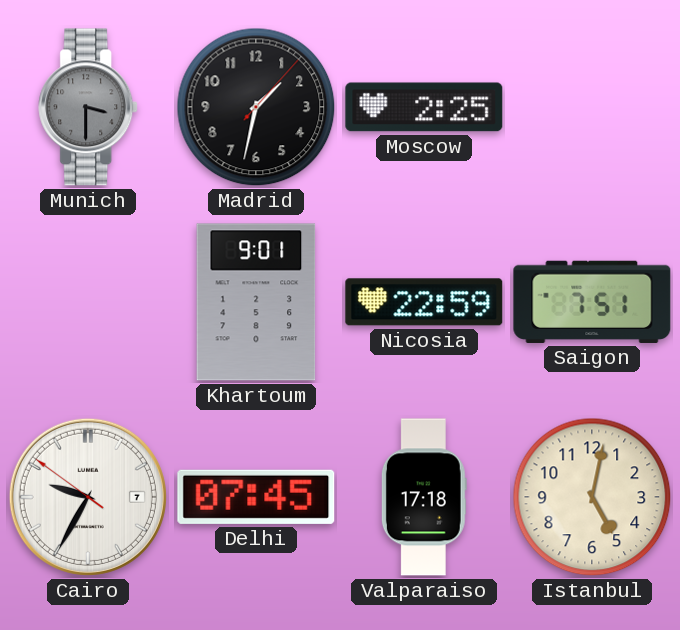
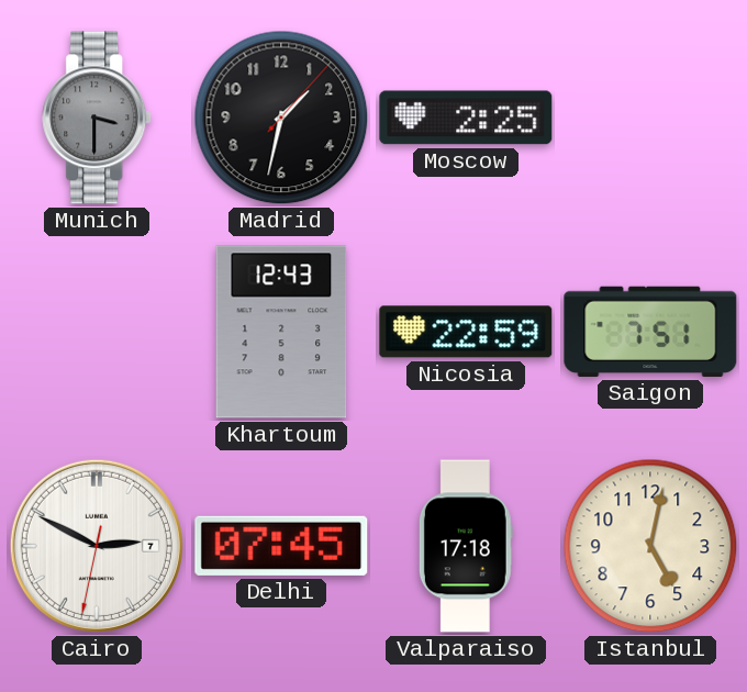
Khartoum: 9:01 -> 12:43 (281, 332)
Cairo: 9:34 -> 2:49 (97, 546)
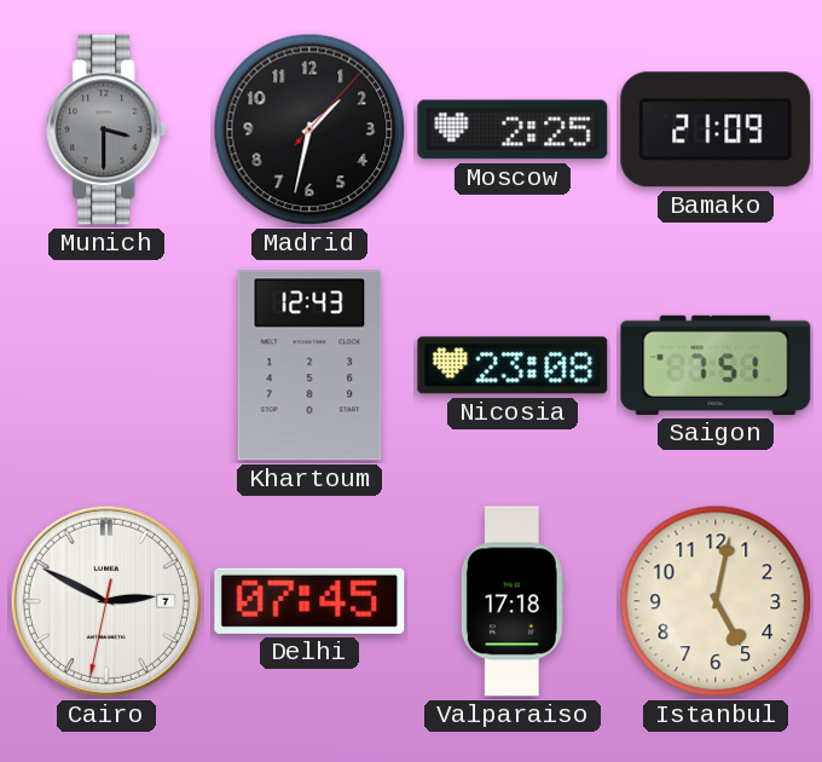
Bamako: none -> 21:09 (716, 129)
Nicosia: 22:59 -> 23:08 (513, 365)
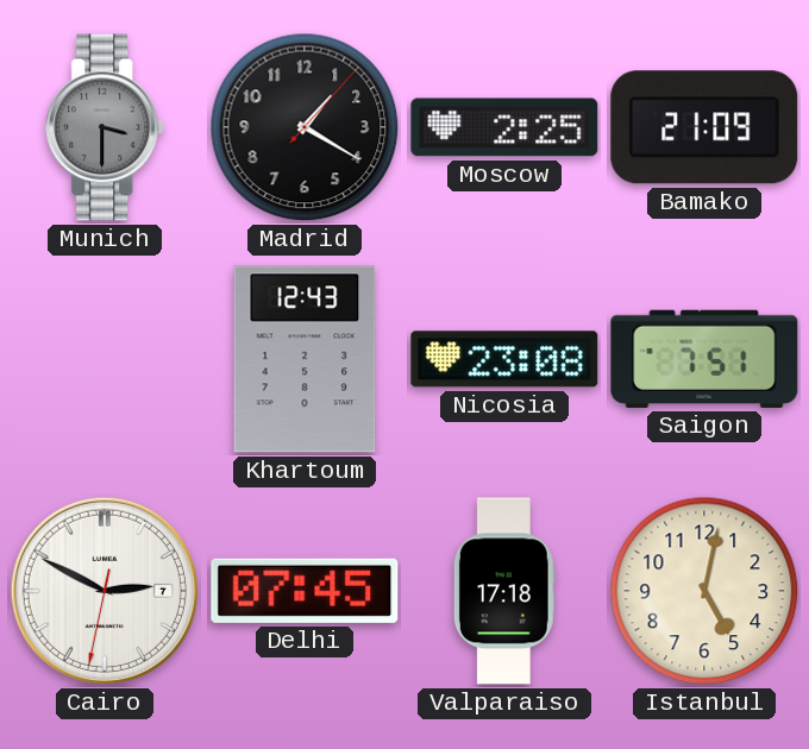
Madrid: 1:32 -> 1:20 (305, 127)
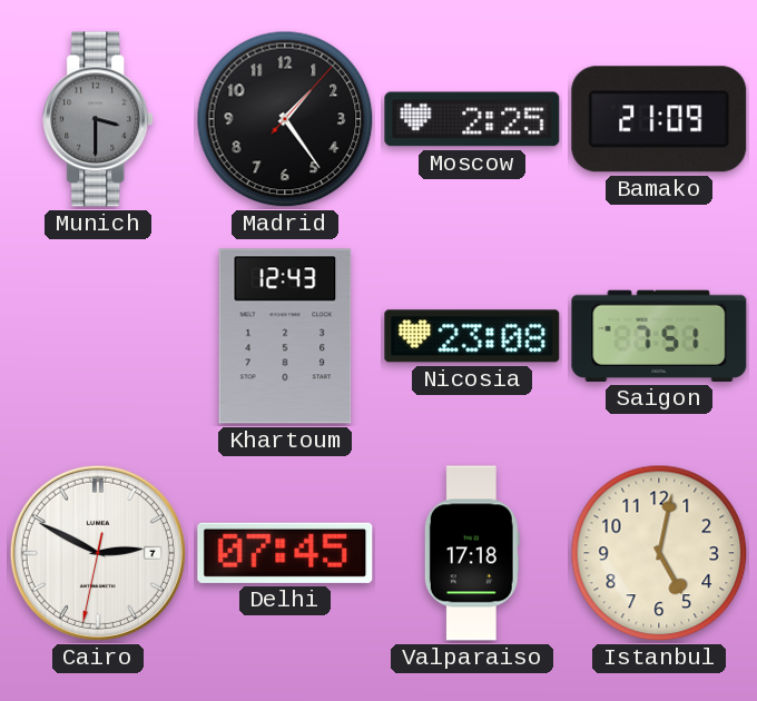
Madrid: 1:20 -> 1:24 (285, 119)
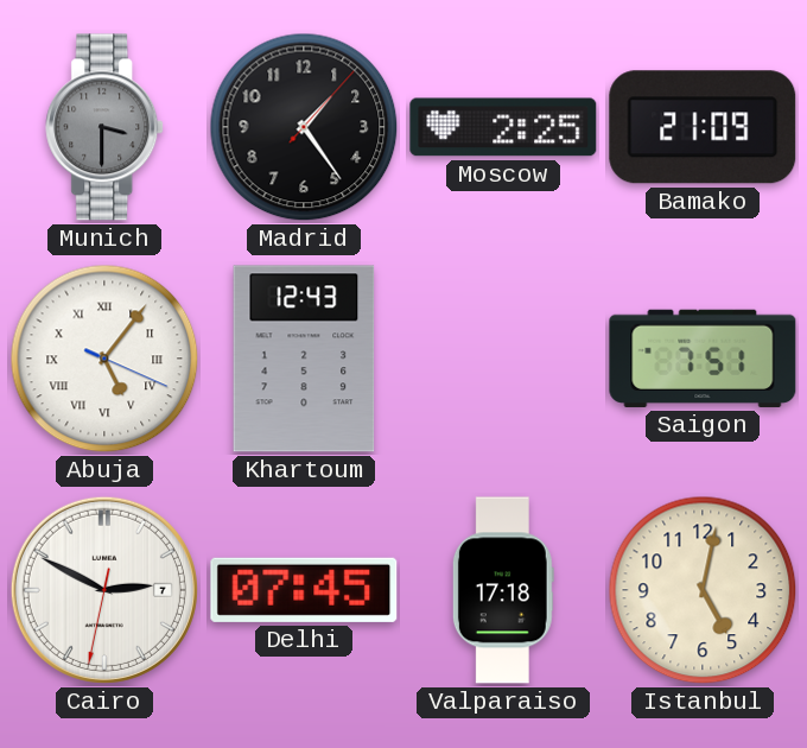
Abuja: none -> 5:06 (104, 359)
Nicosia: 23:08 -> none (472, 336)
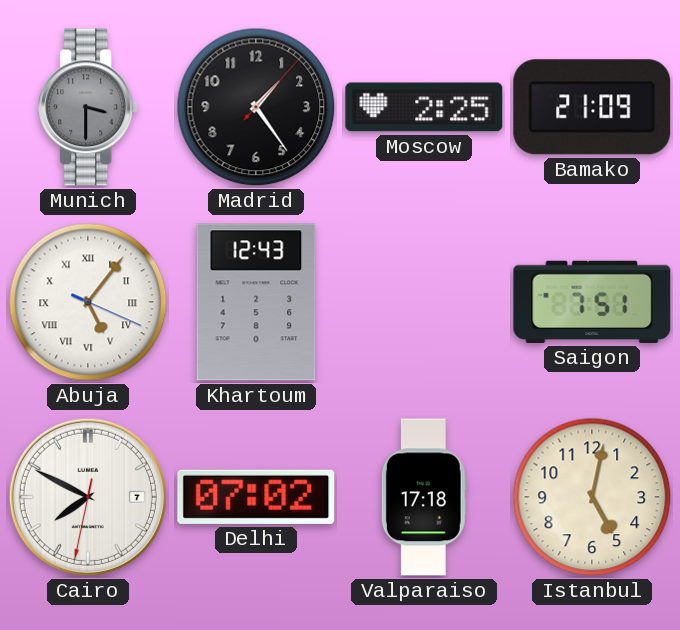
Cairo: 2:49 -> 7:49 (88, 497)
Delhi: 07:45 -> 07:02 (256, 497)
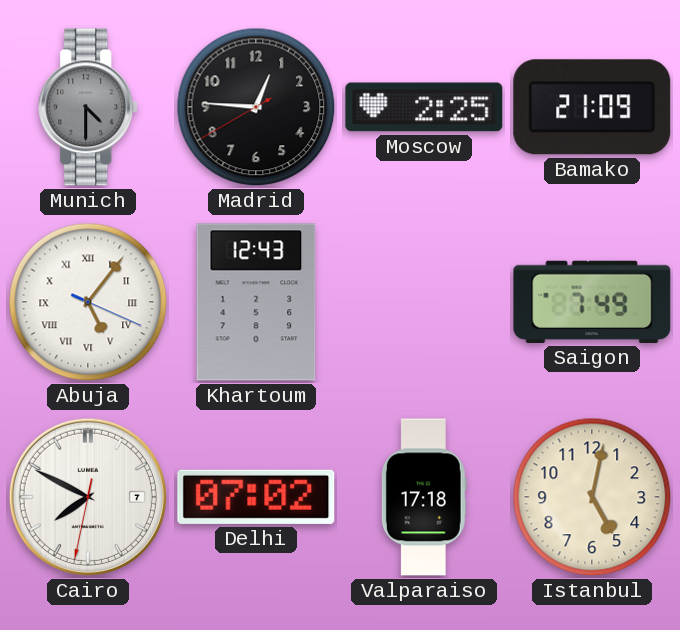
Munich: 3:30 -> 4:30 (89, 107)
Madrid: 1:24 -> 12:45 (256, 107)
Saigon: 7:51 -> 7:49 (592, 302)
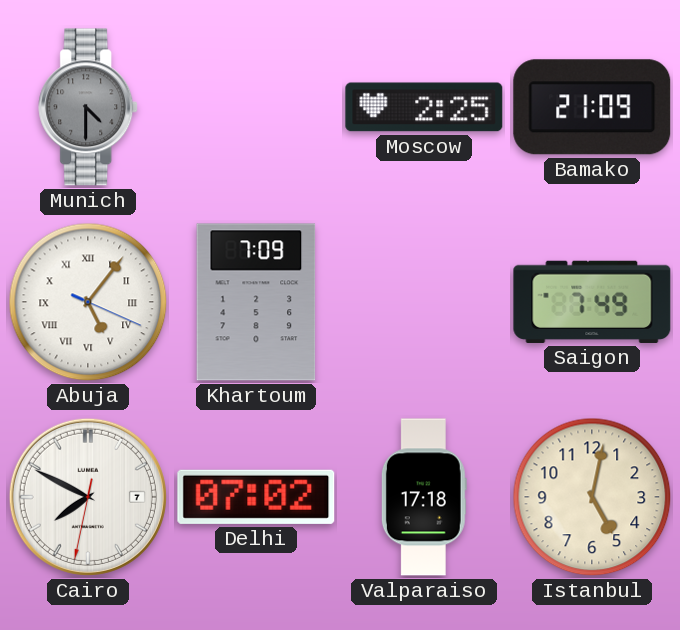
Madrid: 12:45 -> none (256, 107)
Khartoum: 12:43 -> 7:09 (256, 302)
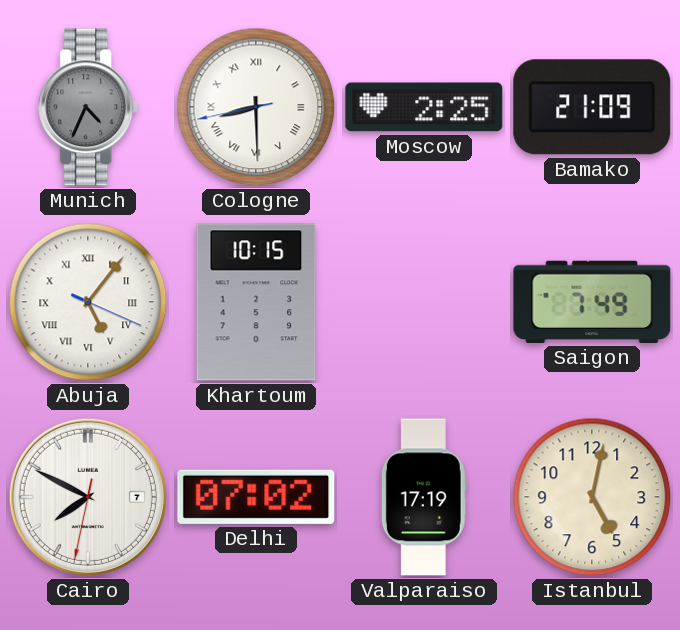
Munich: 4:30 -> 4:34 (89, 107)
Cologne: none -> 8:29 (256, 107)
Khartoum: 7:09 -> 10:15 (256, 302)
Valparaiso: 17:18 -> 17:19 (424, 497)
